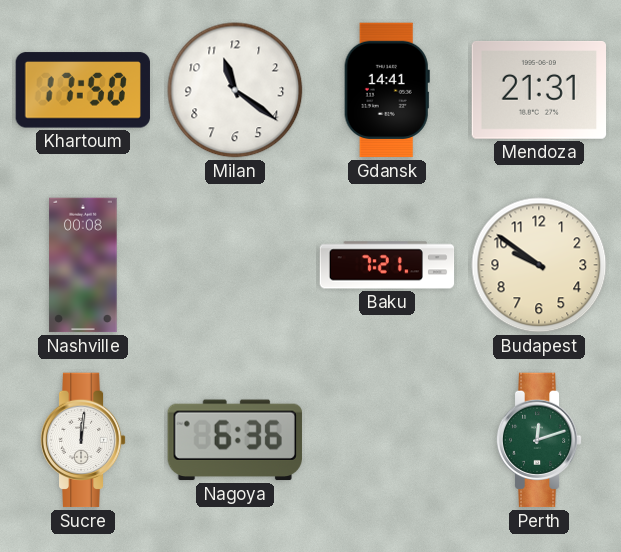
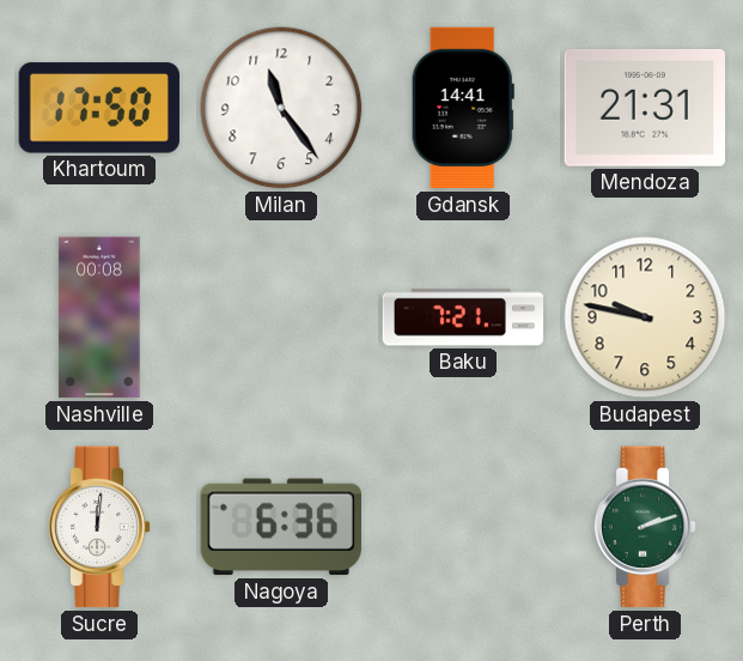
Milan: 11:21 -> 11:24 (281, 108)
Budapest: 9:51 -> 9:47 (645, 317)
Perth: 12:12 -> 2:12 (645, 527)
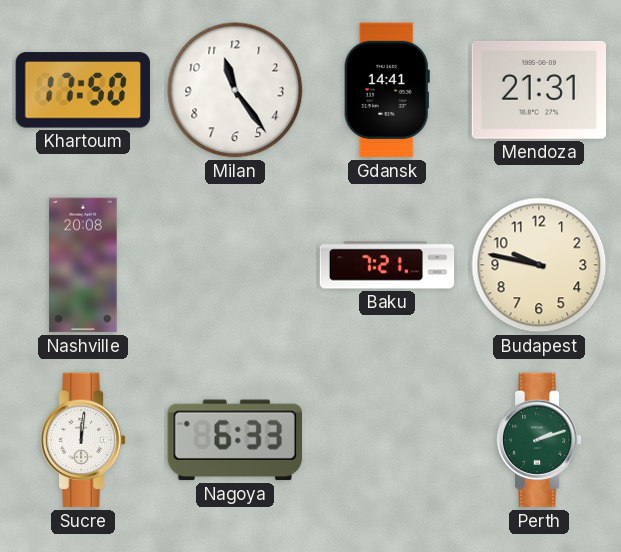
Nashville: 00:08 -> 20:08 (83, 265)
Nagoya: 6:36 -> 6:33 (235, 440)
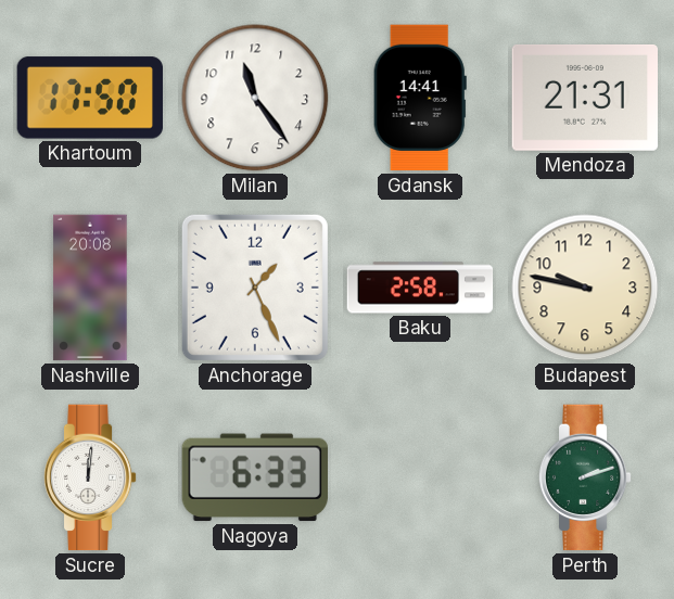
Anchorage: none -> 1:26 (255, 288)
Baku: 7:21 -> 2:58 (420, 288)
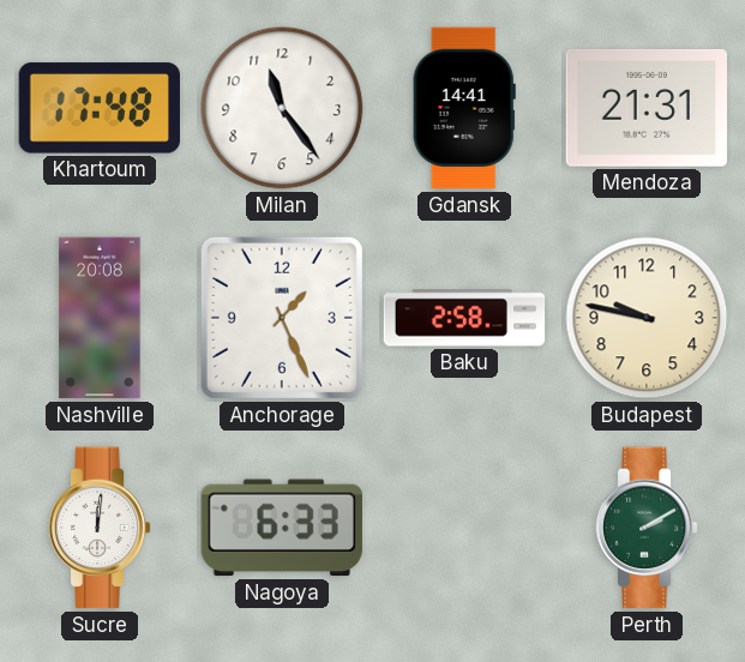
Khartoum: 17:50 -> 17:48 (98, 108)
Perth: 2:12 -> 2:10 (647, 528)
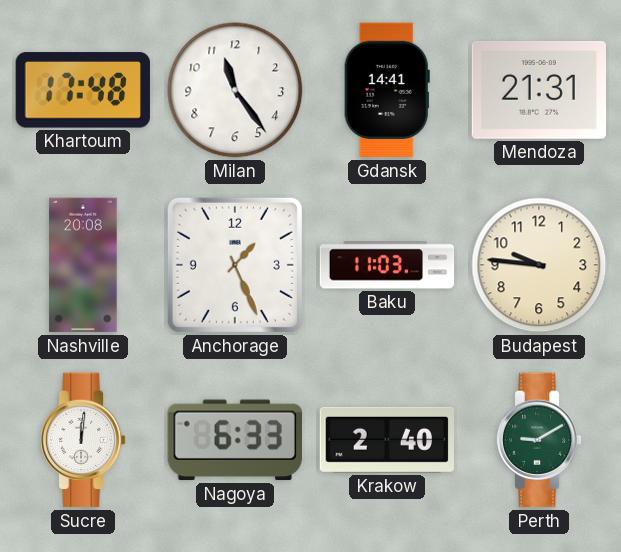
Baku: 2:58 -> 11:03 (387, 265)
Budapest: 9:47 -> 9:46 (539, 265)
Krakow: none -> 2:40 (387, 440)
Perth: 2:10 -> 9:10 (539, 440)
